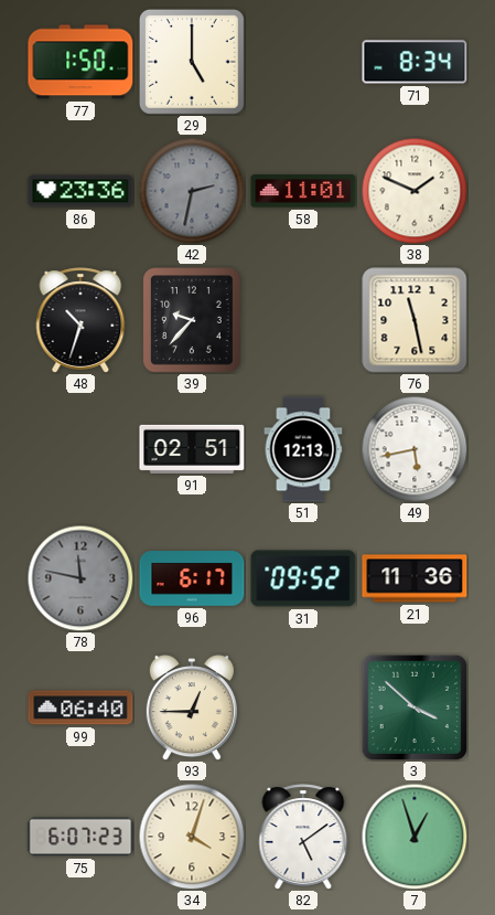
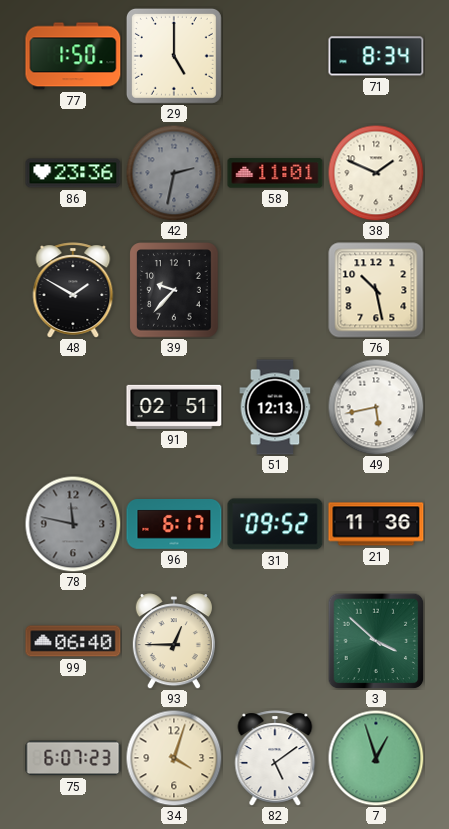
48: 10:33 -> 1:50 (73, 290)
76: 11:28 -> 10:28 (376, 290)
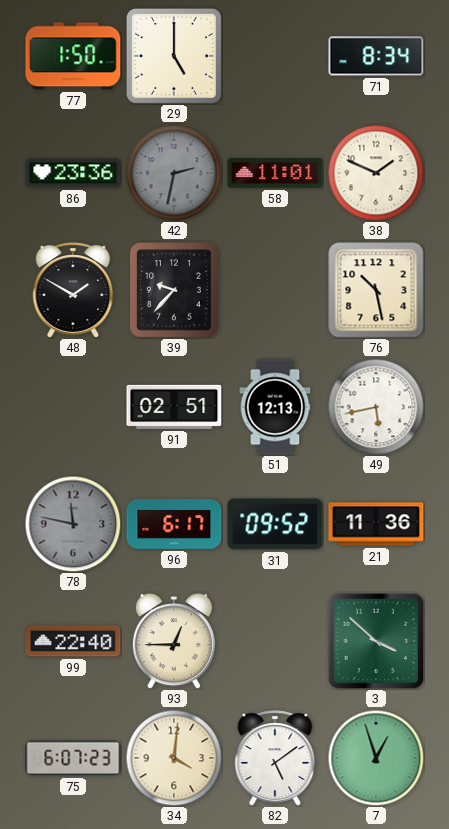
99: 06:40 -> 22:40 (73, 641)
34: 4:03 -> 4:01 (174, 758)
